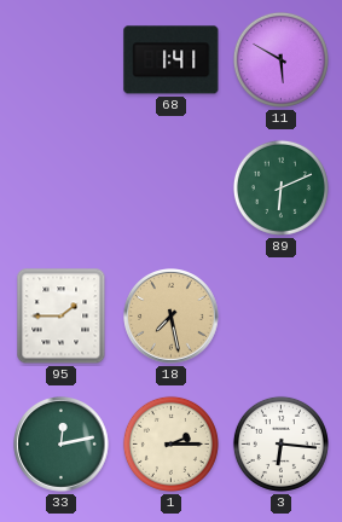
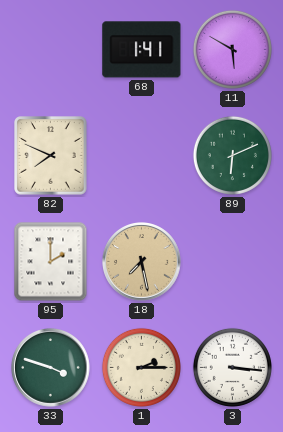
82: none -> 7:49 (51, 156)
95: 1:45 -> 2:00 (51, 262)
33: 12:13 -> 3:48 (51, 368)
3: 6:16 -> 3:16 (232, 367)
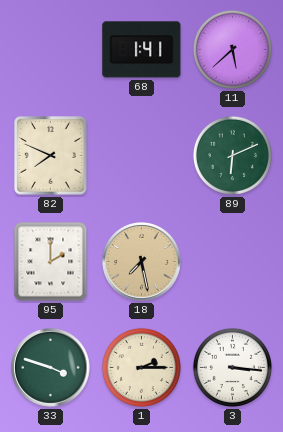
11: 5:50 -> 5:38 (232, 49)
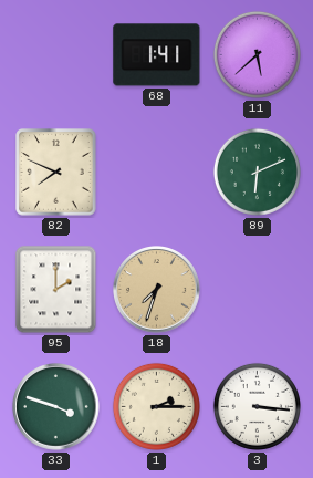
18: 7:28 -> 7:33 (157, 290)
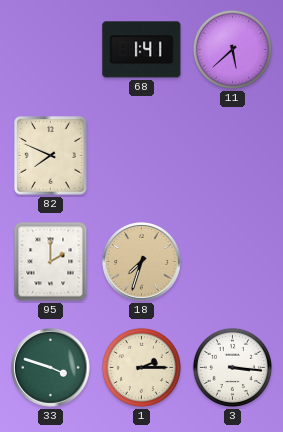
89: 6:11 -> none (257, 172)
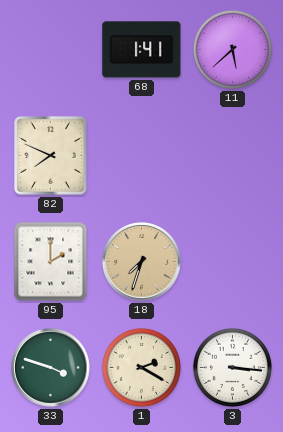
1: 2:15 -> 2:20 (141, 367)
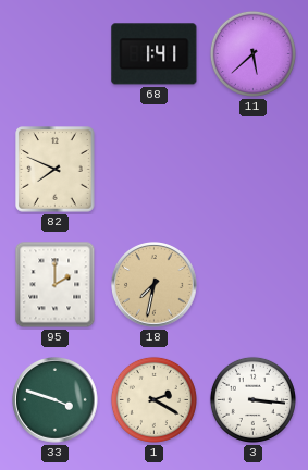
18: 7:33 -> 7:32 (155, 285)
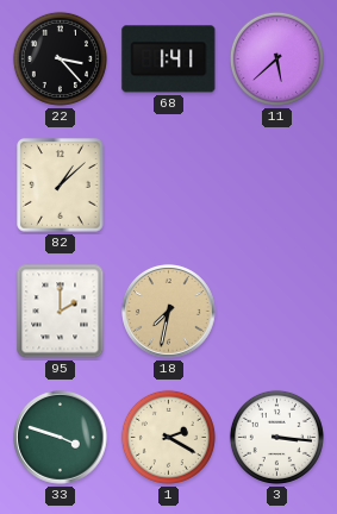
22: none -> 3:23 (60, 58)
82: 7:49 -> 1:08 (61, 186)
